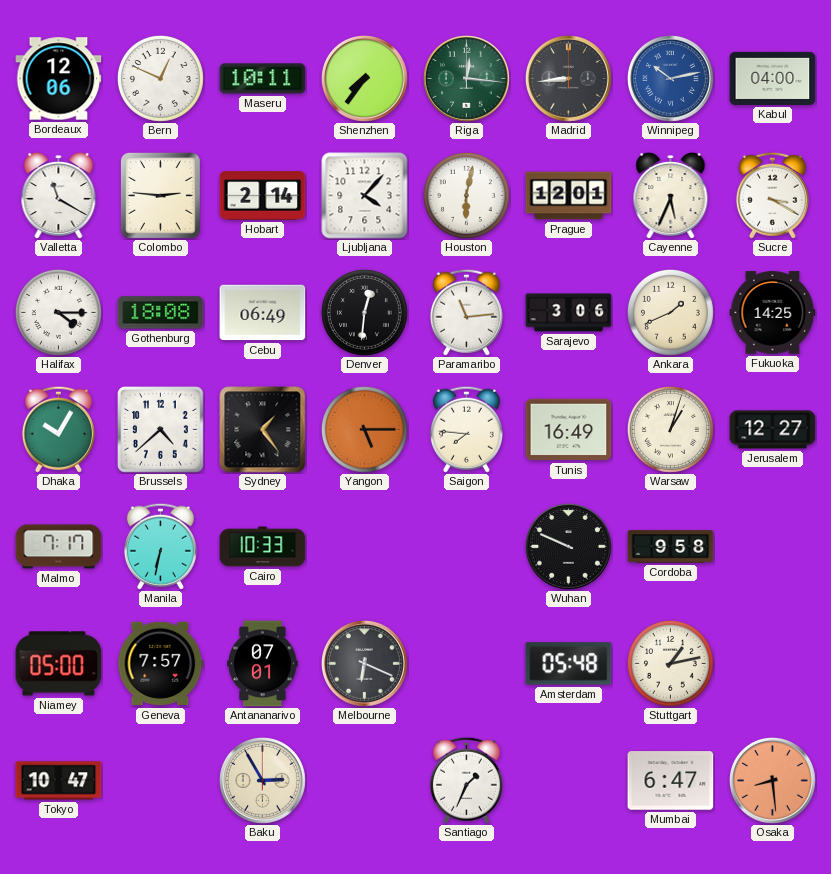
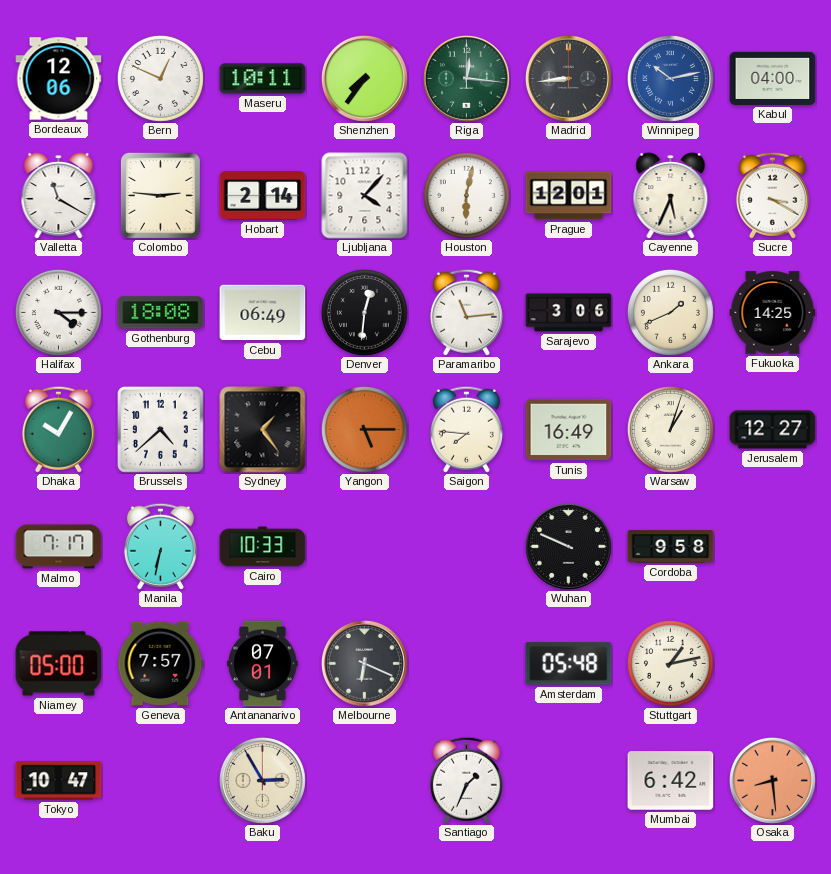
Mumbai: 6:47 -> 6:42 (671, 781)
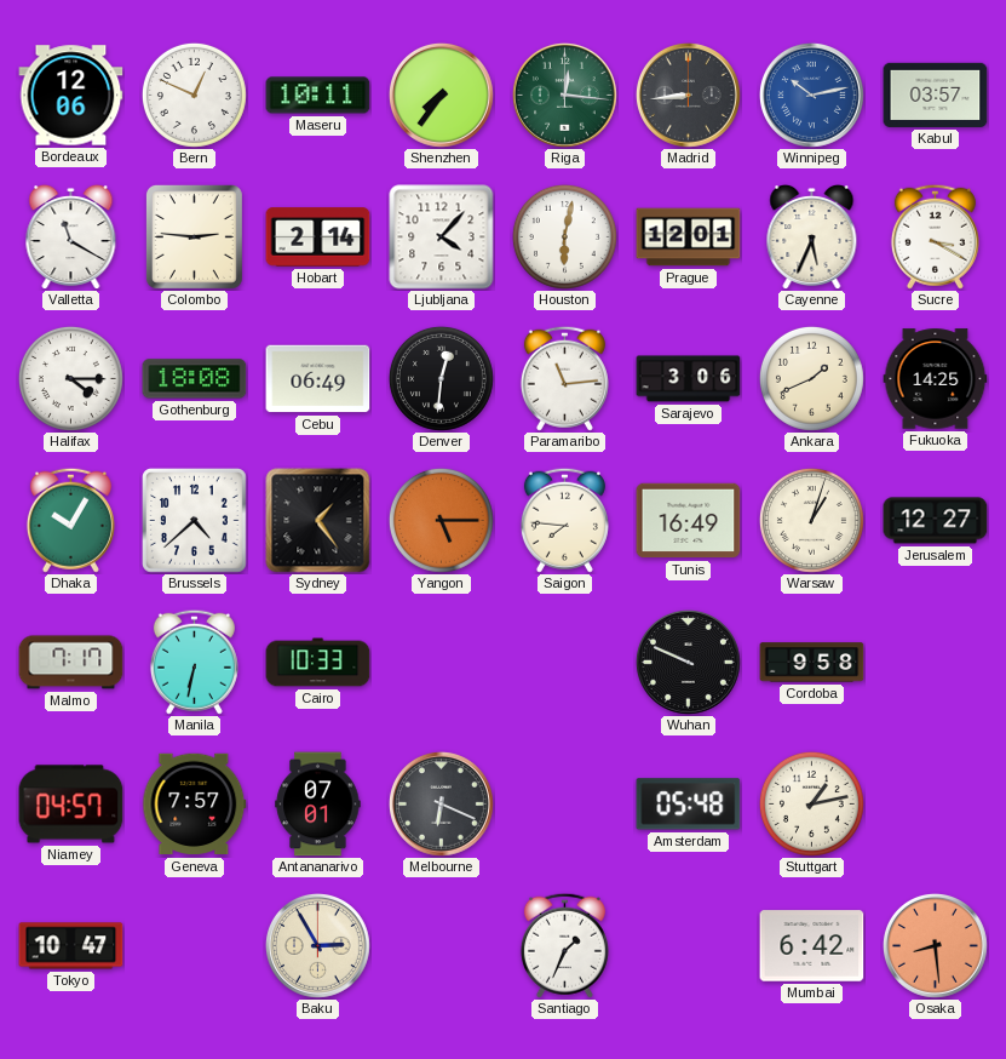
Kabul: 04:00 -> 03:57 (936, 95)
Niamey: 05:00 -> 04:57 (71, 805)
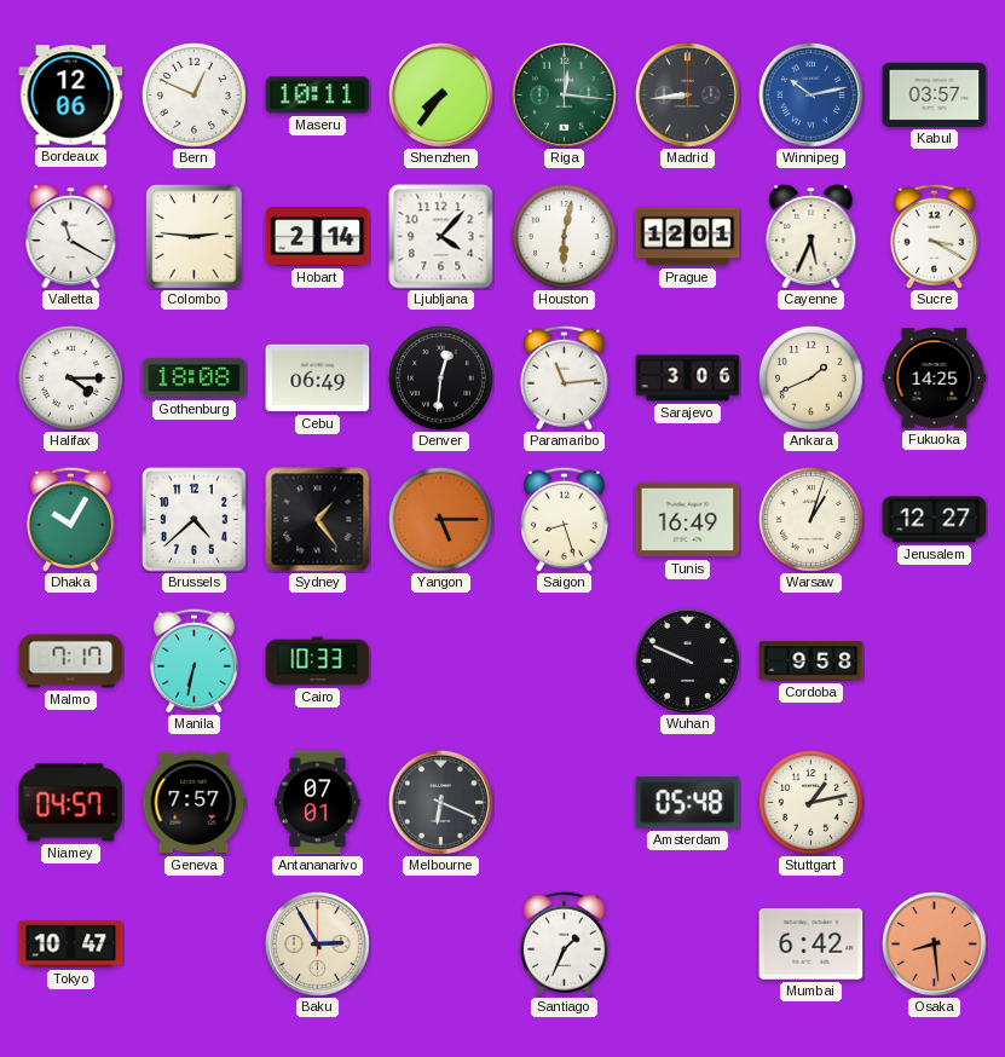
Saigon: 7:46 -> 8:27 (564, 519)
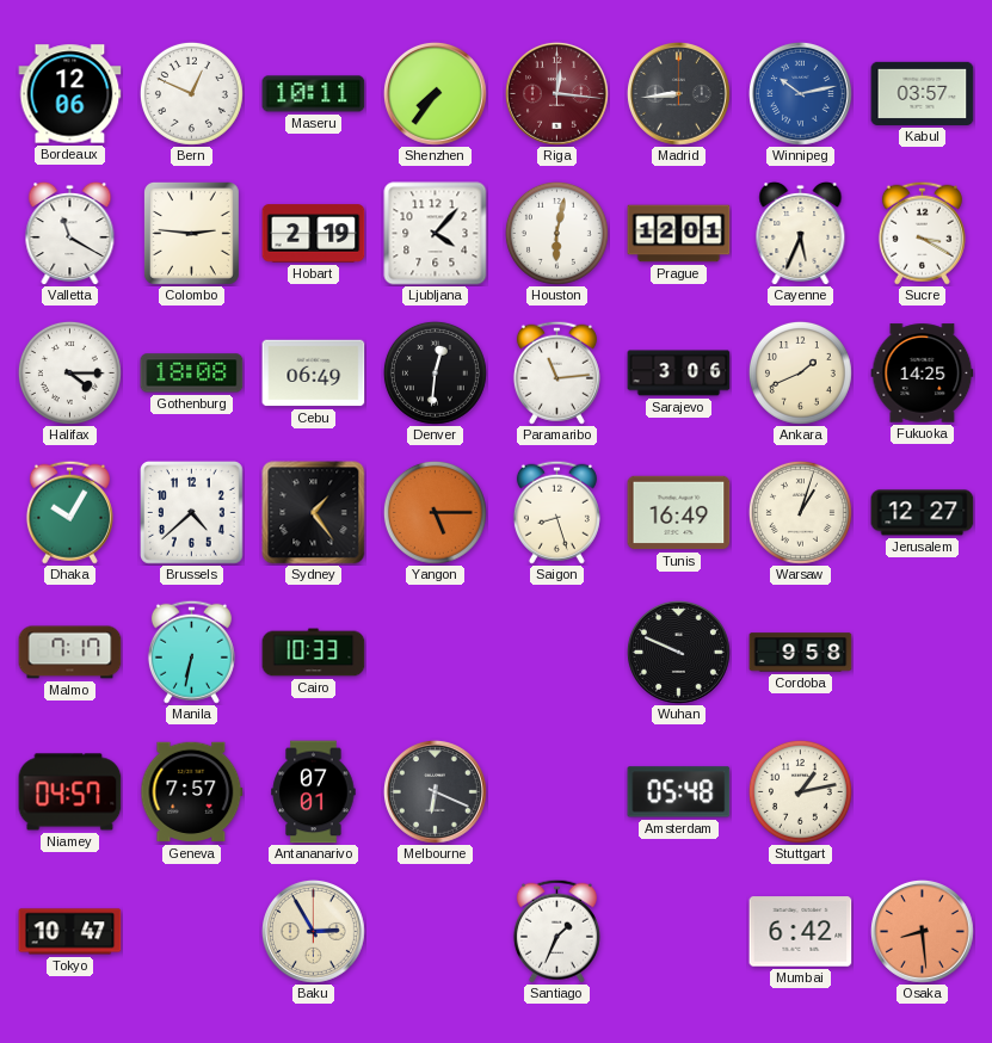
Riga dial: green -> burgundy (557, 94)
Hobart: 2:14 -> 2:19 (314, 234)
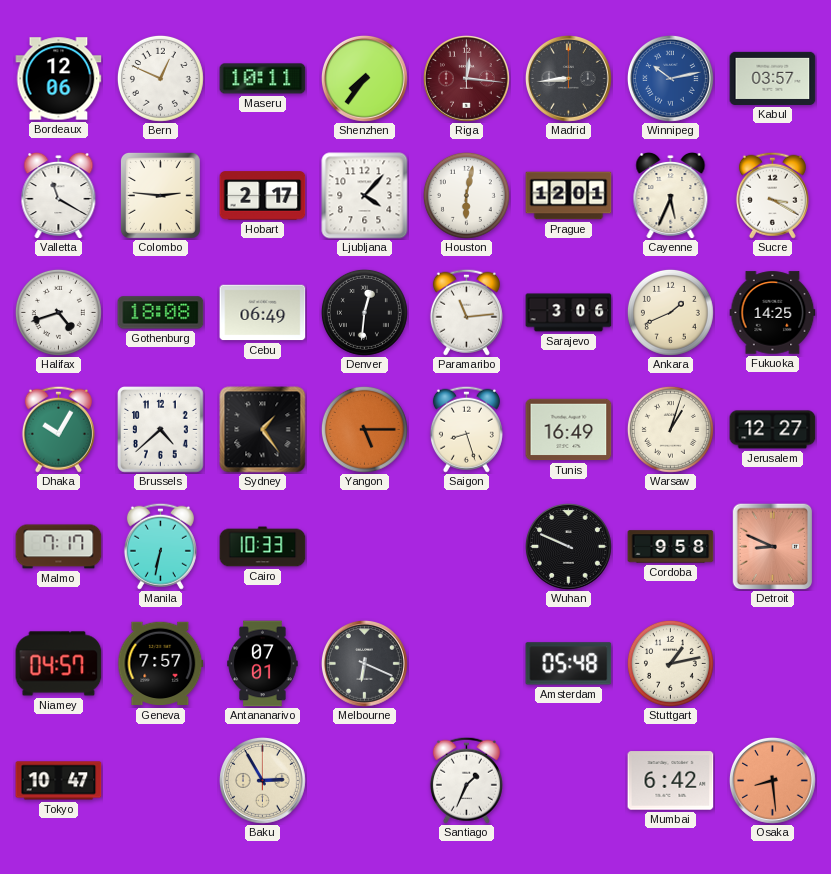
Hobart: 2:19 -> 2:17 (263, 196)
Halifax: 4:15 -> 4:42 (58, 312)
Detroit: none -> 8:49 (773, 546)
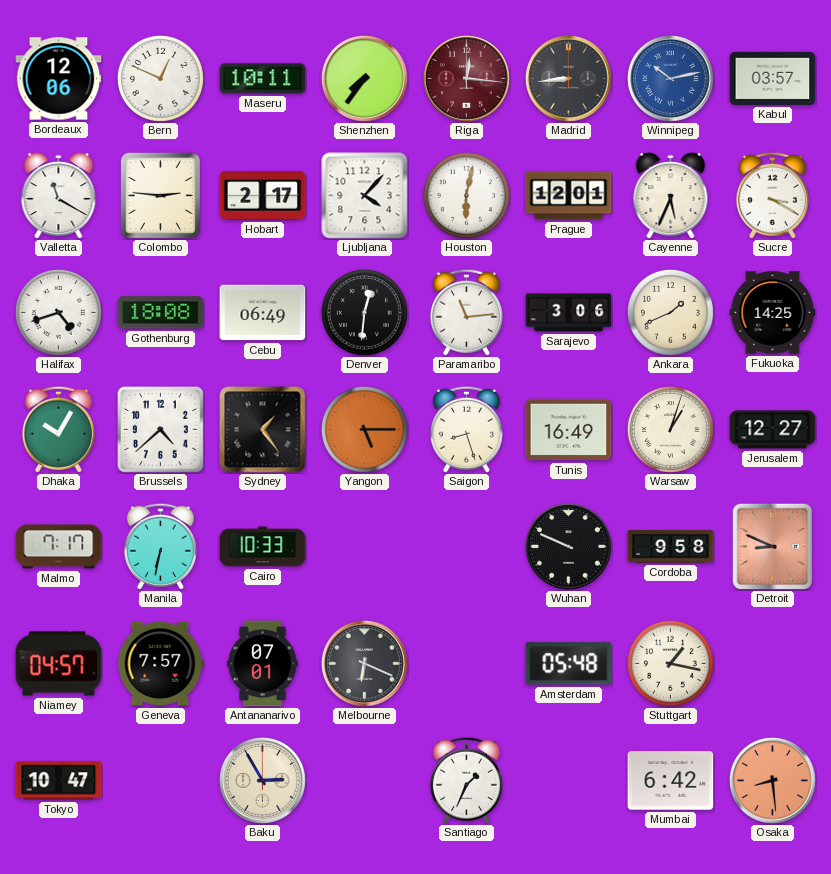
Stuttgart: 1:13 -> 1:17 (670, 663)
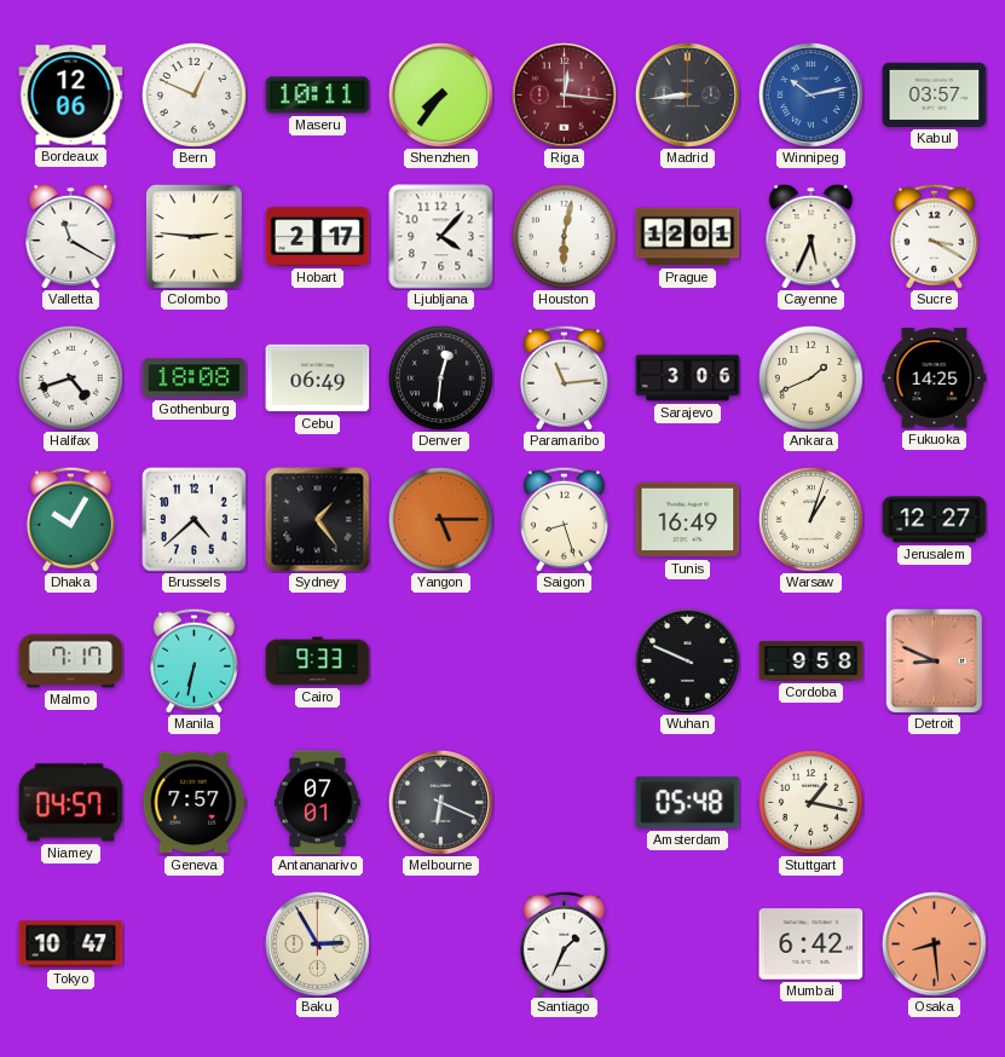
Cairo: 10:33 -> 9:33 (318, 662)
